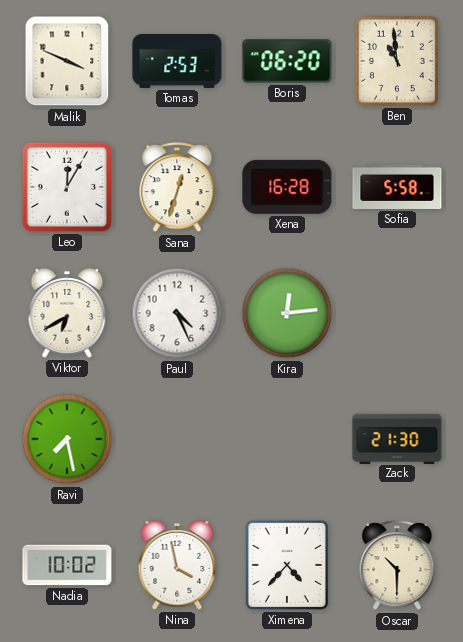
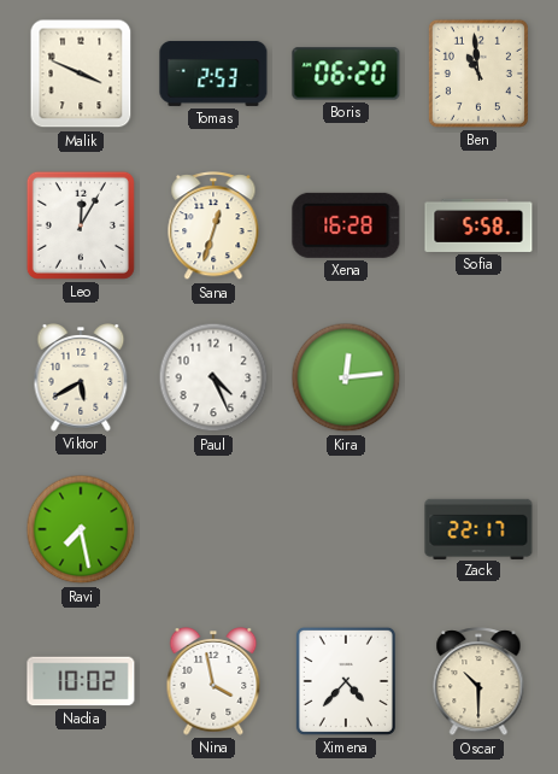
Viktor: 6:40 -> 5:40 (81, 379)
Zack: 21:30 -> 22:17 (478, 528)
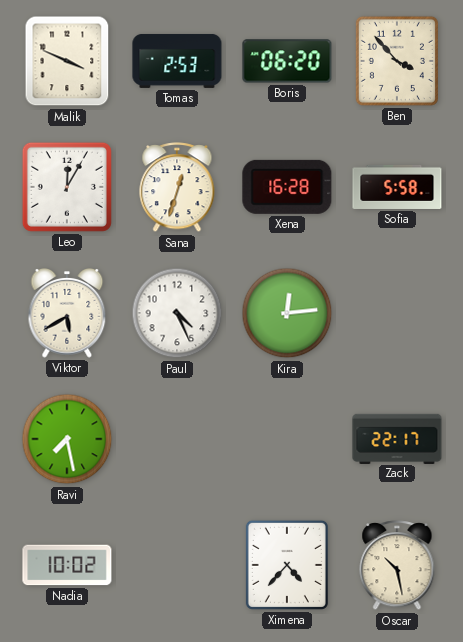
Ben: 10:59 -> 3:53 (397, 61)
Nina: 3:58 -> none (213, 682)
Oscar: 10:30 -> 10:28 (397, 566)
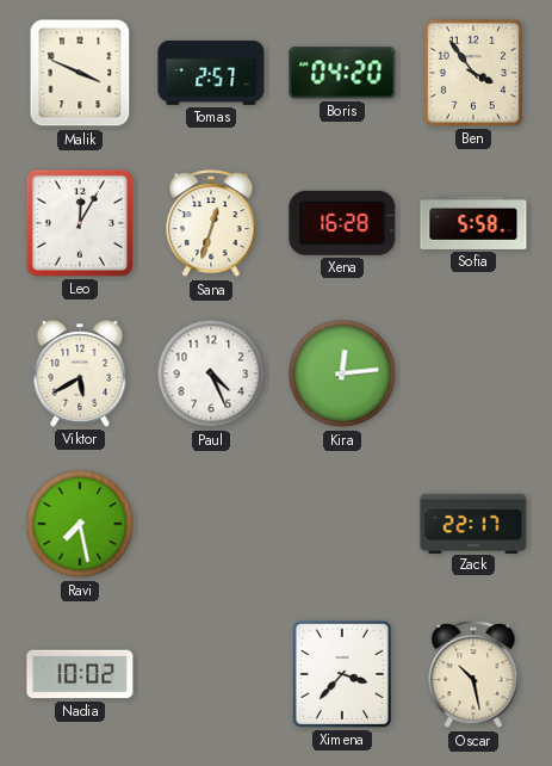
Tomas: 2:53 -> 2:57 (211, 73)
Boris: 06:20 -> 04:20 (342, 73)
Ben: 3:53 -> 3:54 (473, 73)
Ximena: 4:37 -> 3:37 (342, 674)
